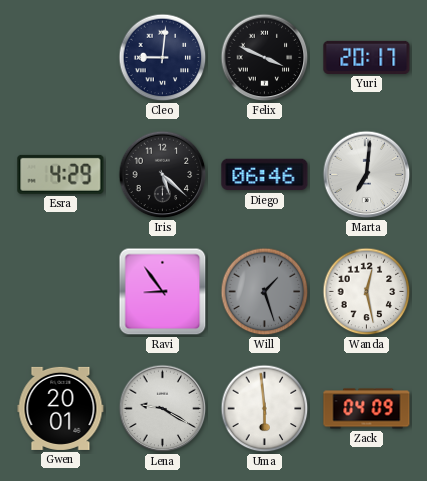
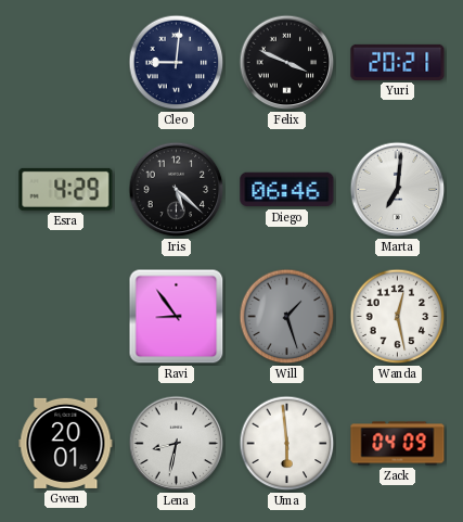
Yuri: 20:17 -> 20:21 (398, 62)
Lena: 9:20 -> 8:32 (177, 444)
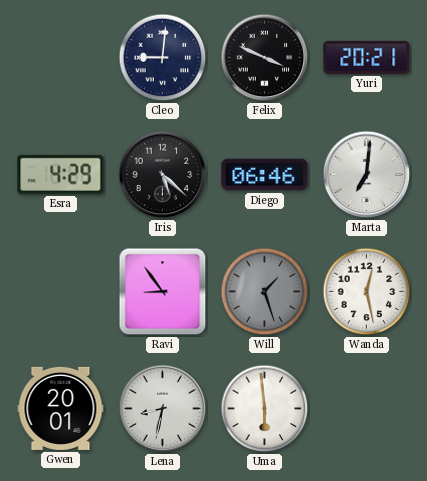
Zack: 04:09 -> none (398, 444)
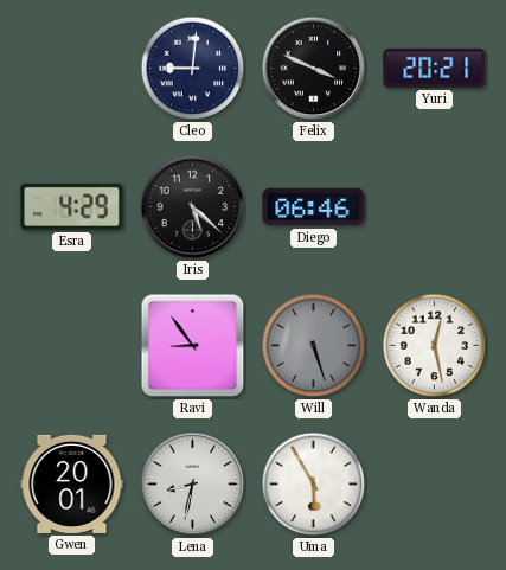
Marta: 7:01 -> none (367, 175)
Will: 1:27 -> 5:27 (314, 346)
Uma: 5:59 -> 5:55 (314, 485)
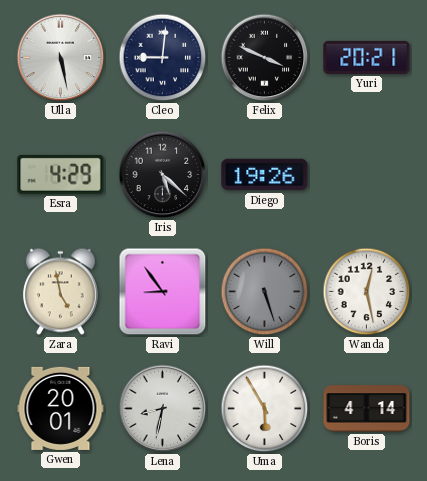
Ulla: none -> 5:28 (61, 58)
Diego: 06:46 -> 19:26 (265, 175)
Zara: none -> 4:58 (60, 292)
Boris: none -> 4:14 (367, 409)
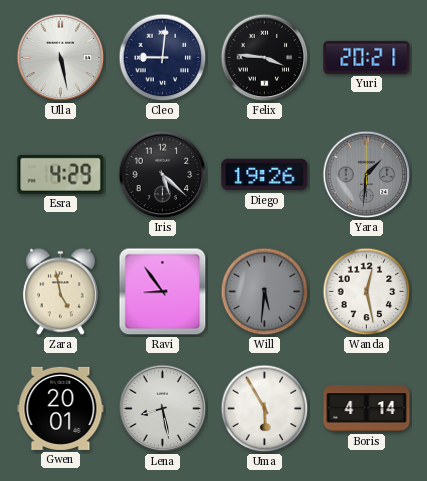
Felix: 3:49 -> 3:46 (265, 58)
Yara: none -> 1:31 (367, 175)
Will: 5:27 -> 5:31 (265, 292)
Lena: 8:32 -> 8:28 (163, 409)
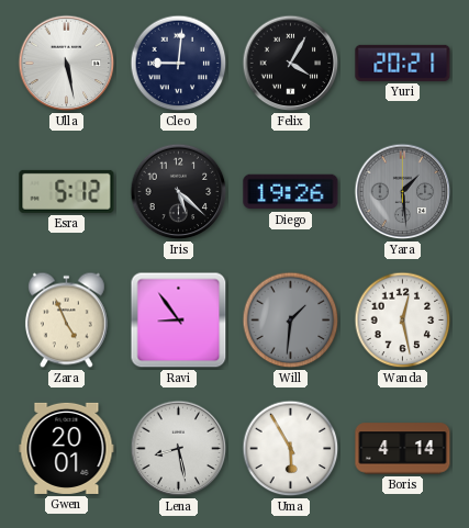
Felix: 3:46 -> 4:05 (291, 64)
Esra: 4:29 -> 5:12 (67, 191)
Yara: 1:31 -> 1:29 (403, 192)
Zara: 4:58 -> 4:56 (66, 321)
Will: 5:31 -> 1:31 (291, 321)
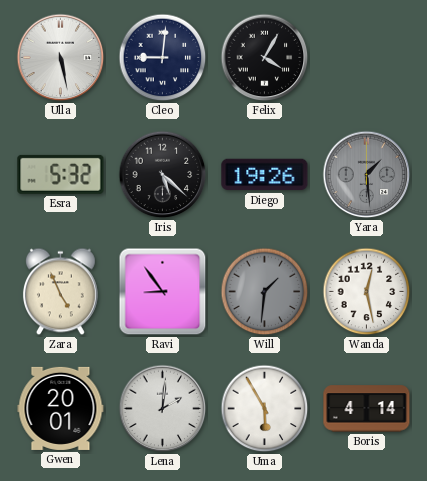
Yuri: 20:21 -> none (403, 63)
Esra: 5:12 -> 5:32 (61, 174)
Lena: 8:28 -> 2:01 (163, 409)
